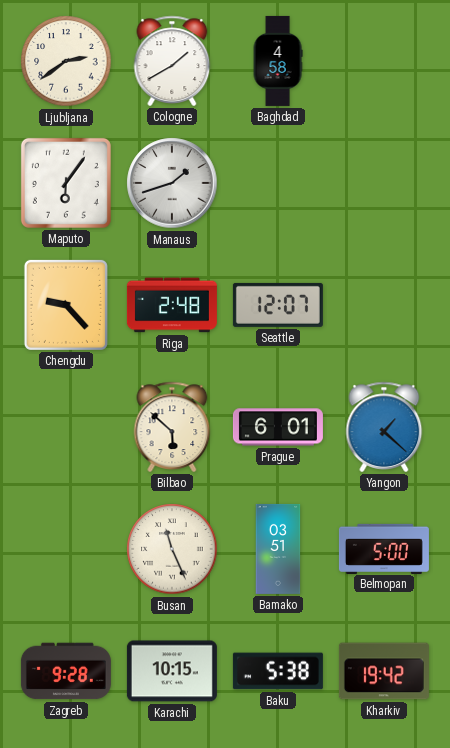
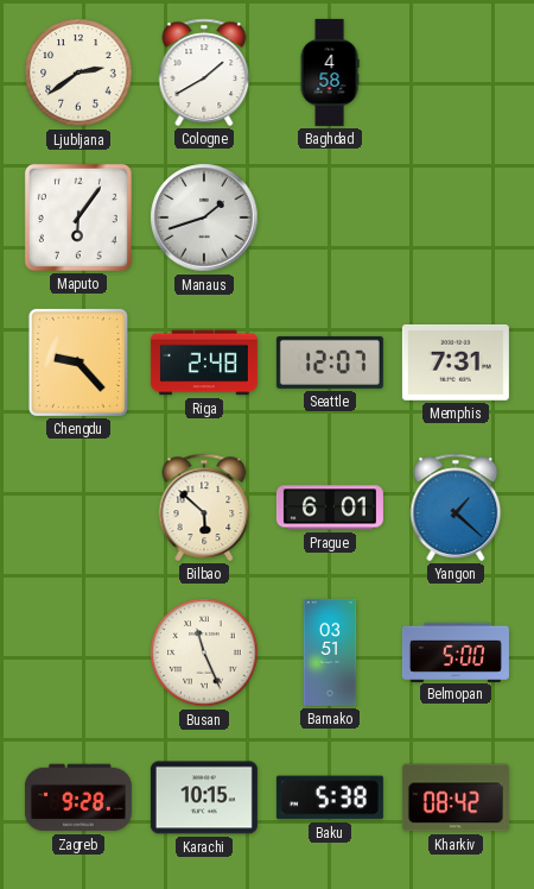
Memphis: none -> 7:31 (456, 364)
Kharkiv: 19:42 -> 08:42 (456, 797)
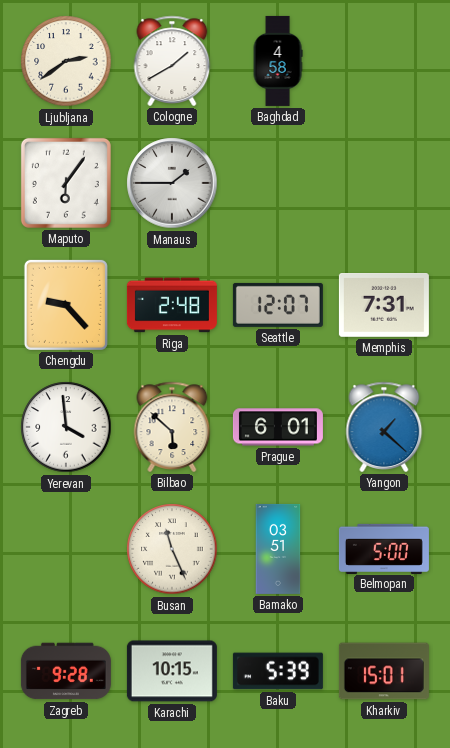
Manaus: 1:42 -> 1:45 (172, 183)
Yerevan: none -> 3:59 (66, 427)
Baku: 5:38 -> 5:39 (278, 671)
Kharkiv: 08:42 -> 15:01 (384, 671)
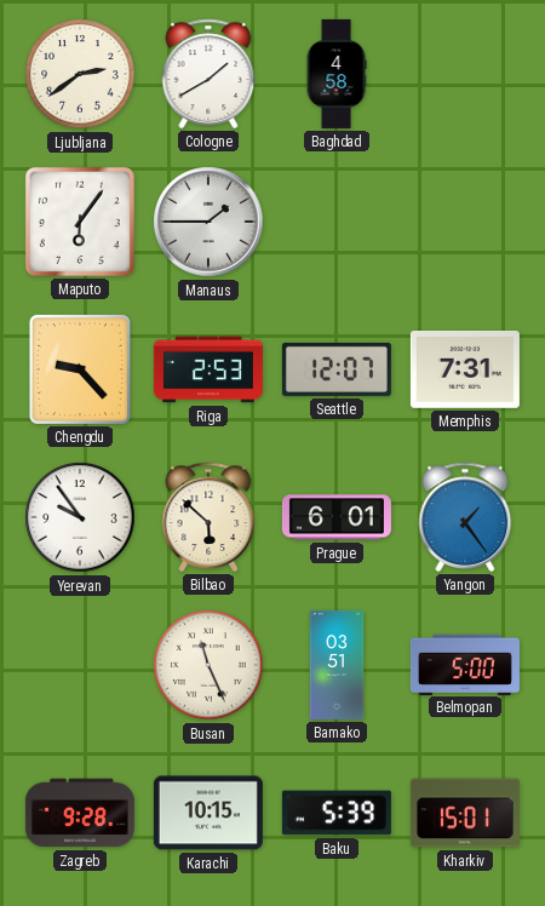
Riga: 2:48 -> 2:53 (208, 369)
Yerevan: 3:59 -> 9:54 (80, 517)
Yangon: 1:22 -> 1:24 (465, 517)
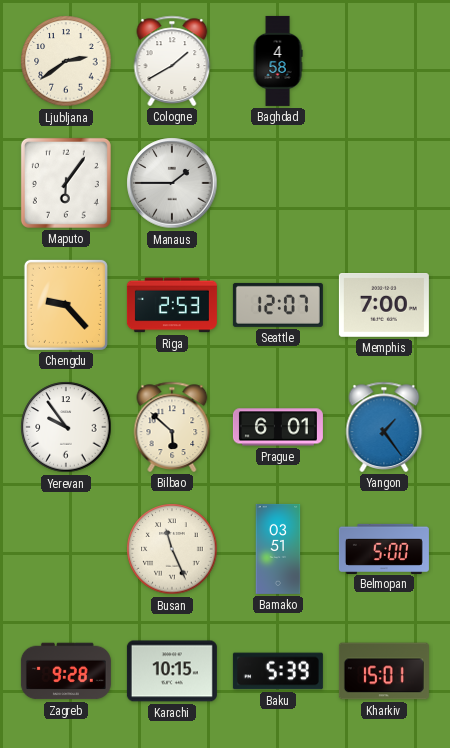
Memphis: 7:31 -> 7:00 (384, 306)
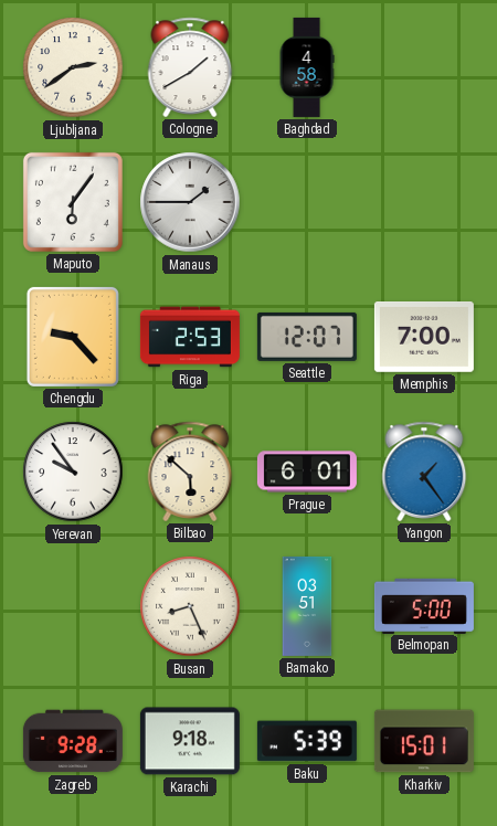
Busan: 11:26 -> 8:26 (190, 606)
Karachi: 10:15 -> 9:18 (190, 741)
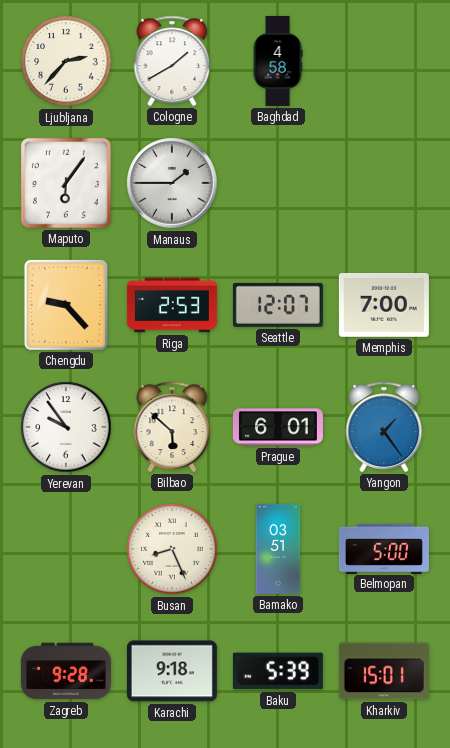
Ljubljana: 2:39 -> 2:37 (66, 61)
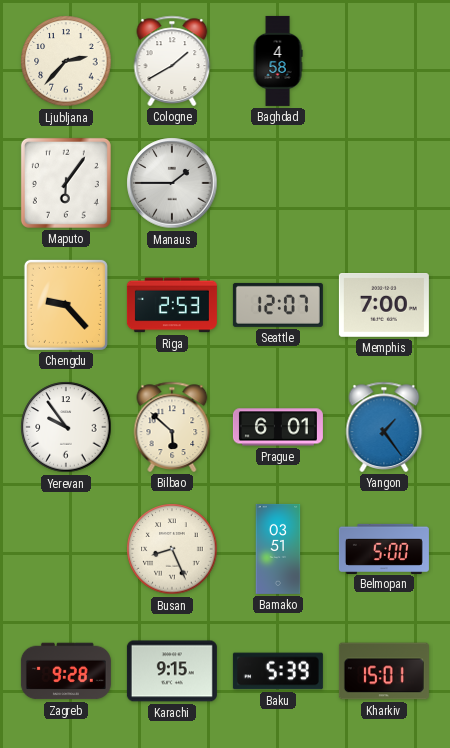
Karachi: 9:18 -> 9:15 (172, 671)
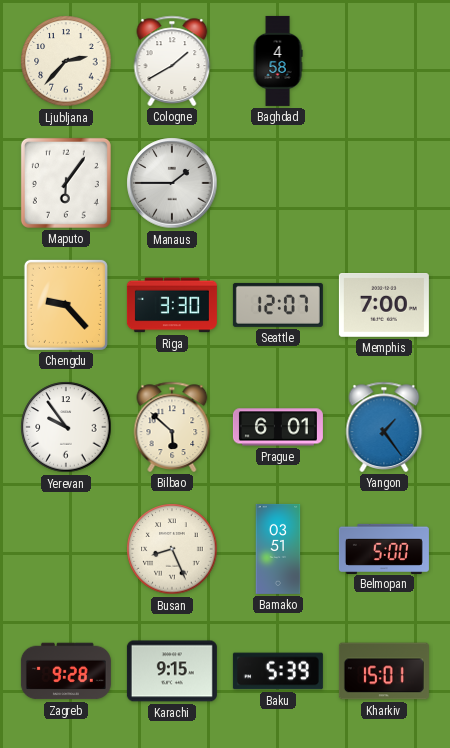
Riga: 2:53 -> 3:30 (172, 305)
